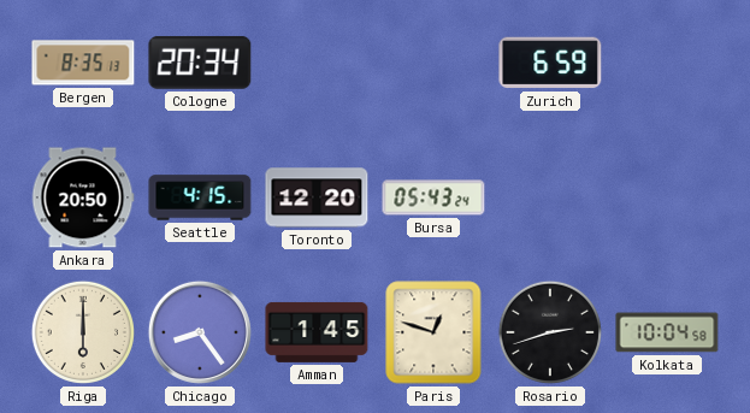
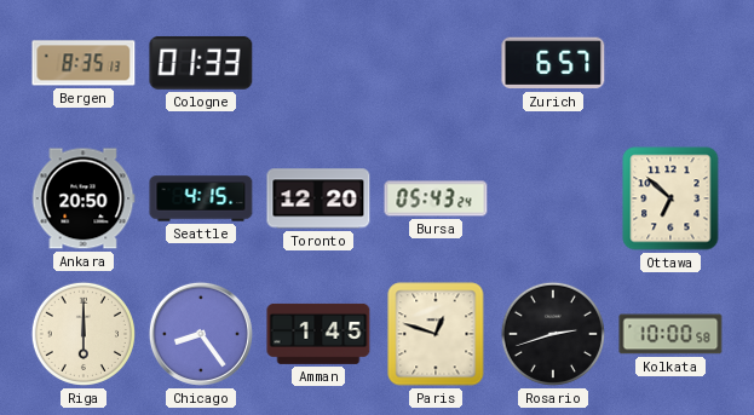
Cologne: 20:34 -> 01:33 (201, 63)
Zurich: 6:59 -> 6:57 (553, 63)
Ottawa: none -> 6:52 (670, 198)
Kolkata: 10:04 -> 10:00 (670, 334)
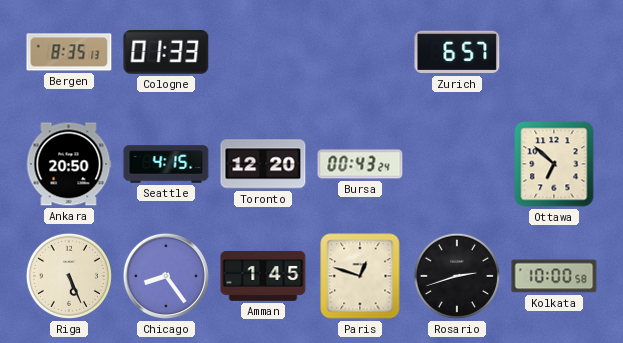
Bursa: 05:43 -> 00:43 (360, 164)
Riga: 6:00 -> 5:26 (69, 276)
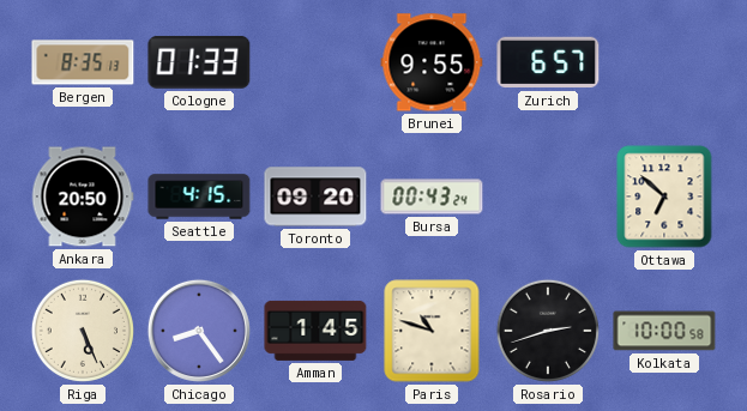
Brunei: none -> 9:55 (432, 62)
Toronto: 12:20 -> 09:20 (315, 197)
Paris: 12:48 -> 10:48 (432, 331)
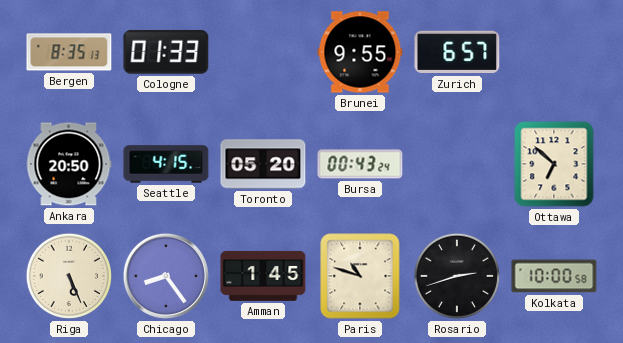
Toronto: 09:20 -> 05:20 (263, 164)
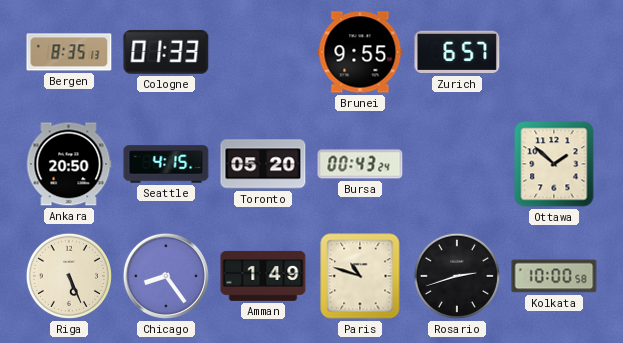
Ottawa: 6:52 -> 1:52 (554, 164)
Amman: 1:45 -> 1:49 (263, 276)
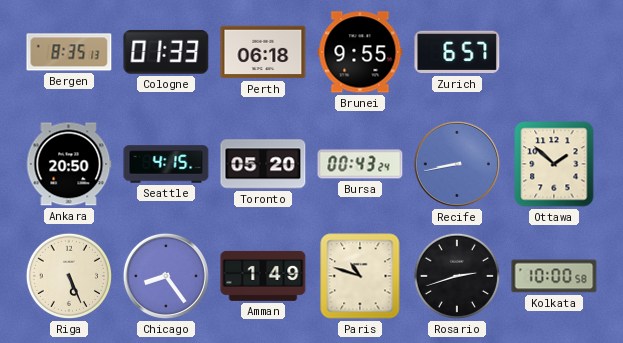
Perth: none -> 06:18 (263, 52)
Recife: none -> 8:43 (457, 164)
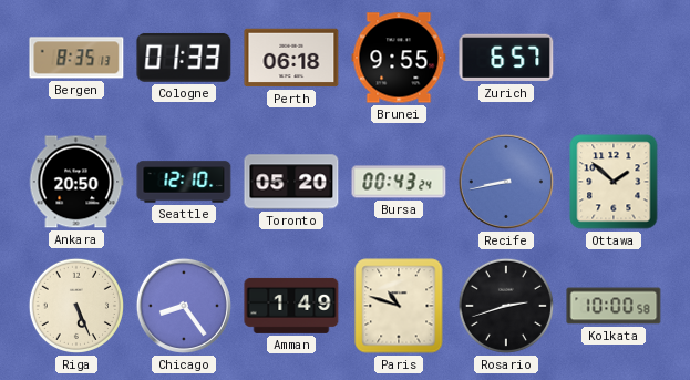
Seattle: 4:15 -> 12:10 (184, 182)
